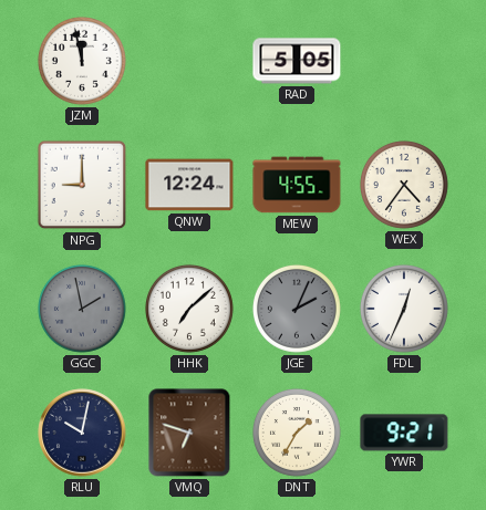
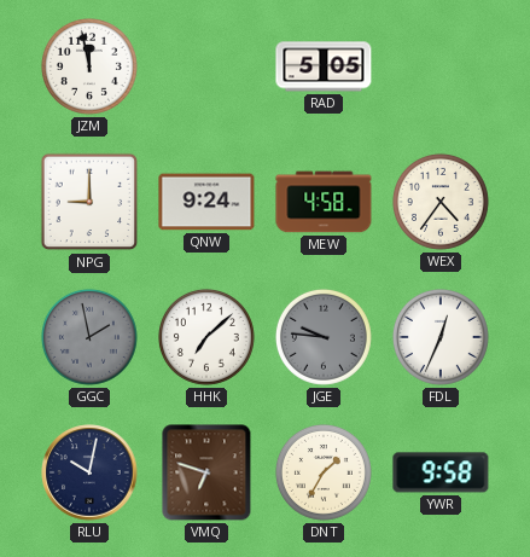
QNW: 12:24 -> 9:24 (206, 202)
MEW: 4:55 -> 4:58 (324, 202)
JGE: 2:04 -> 9:46 (324, 337)
YWR: 9:21 -> 9:58 (441, 472)
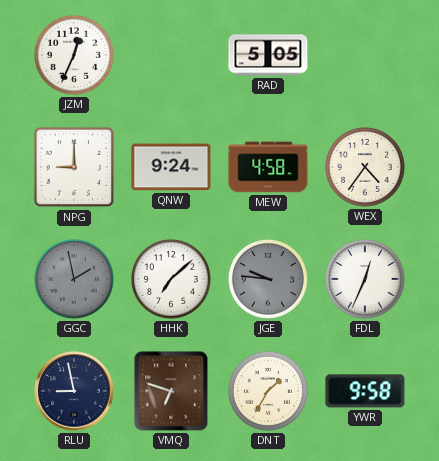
JZM: 11:58 -> 12:34 (74, 55)
RLU: 10:02 -> 8:58 (74, 391)
